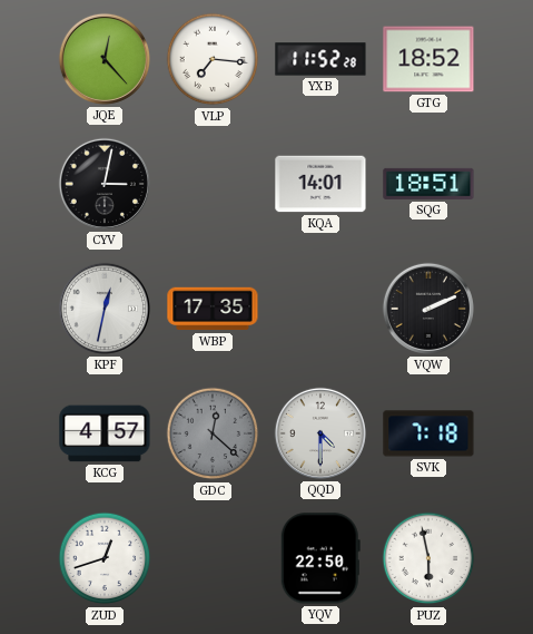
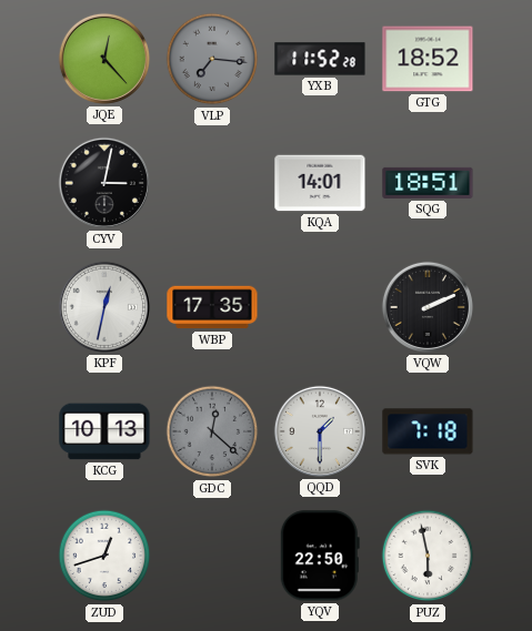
VLP dial: white -> grey (212, 59)
KCG: 4:57 -> 10:13 (104, 431)
QQD: 4:30 -> 1:30 (320, 431)
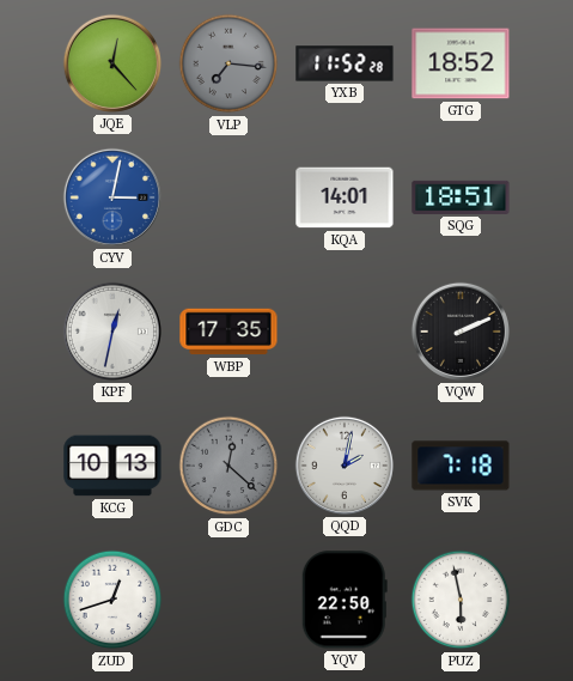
CYV dial: black -> blue (112, 197)
QQD: 1:30 -> 2:02 (345, 466)
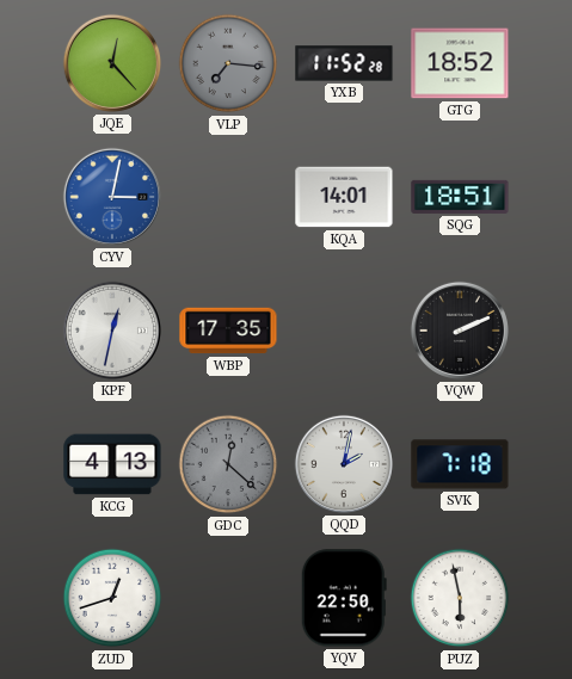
KCG: 10:13 -> 4:13 (112, 464)
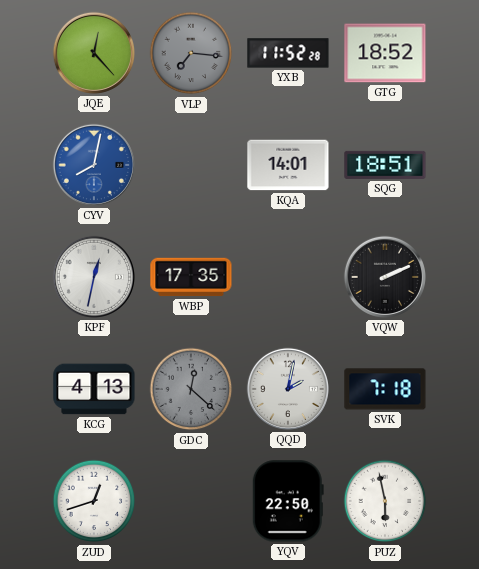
CYV: 3:02 -> 8:02 (94, 165)
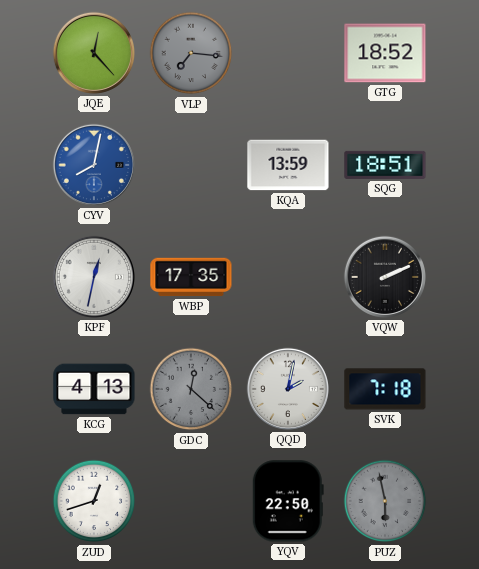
YXB: 11:52 -> none (288, 53)
KQA: 14:01 -> 13:59 (288, 165)
PUZ dial: white -> grey (385, 501)
